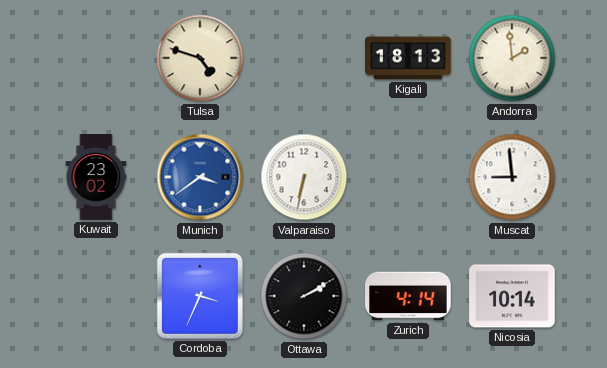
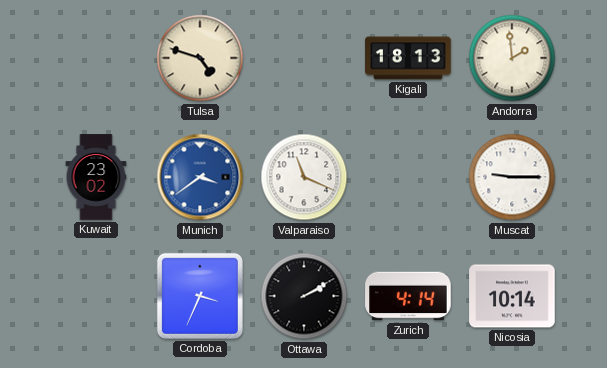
Valparaiso: 6:32 -> 11:19 (304, 177)
Muscat: 8:59 -> 9:15 (512, 177)
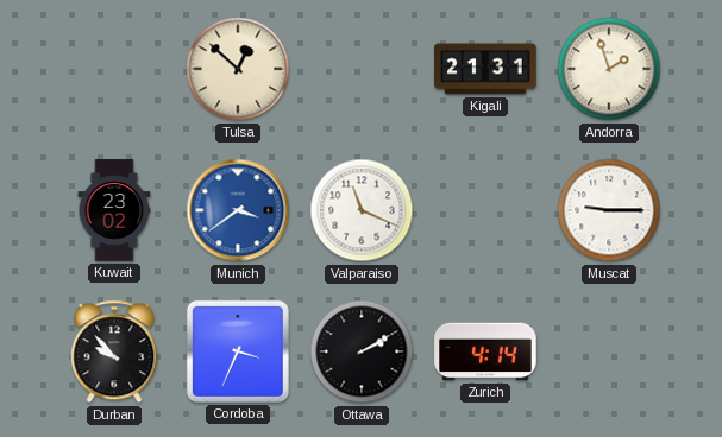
Tulsa: 4:48 -> 12:52 (238, 69)
Kigali: 18:13 -> 21:31 (485, 69)
Andorra: 1:59 -> 1:57 (609, 69)
Durban: none -> 9:53 (114, 351)
Nicosia: 10:14 -> none (512, 296)
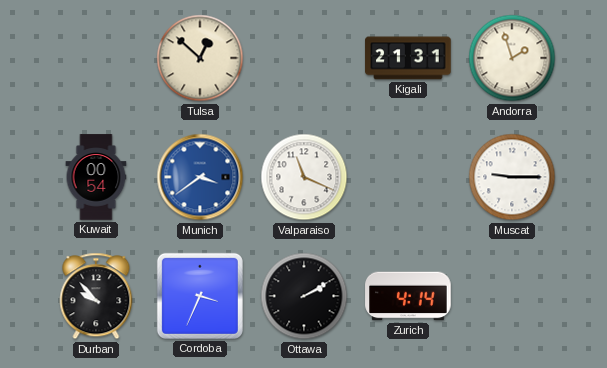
Kuwait: 23:02 -> 00:54 (96, 177)
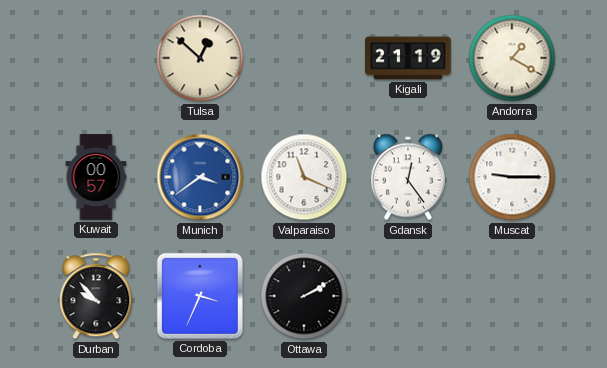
Kigali: 21:31 -> 21:19 (408, 58)
Andorra: 1:57 -> 1:20 (512, 58)
Kuwait: 00:54 -> 00:57 (96, 177)
Gdansk: none -> 12:24 (408, 177)
Zurich: 4:14 -> none (408, 296)
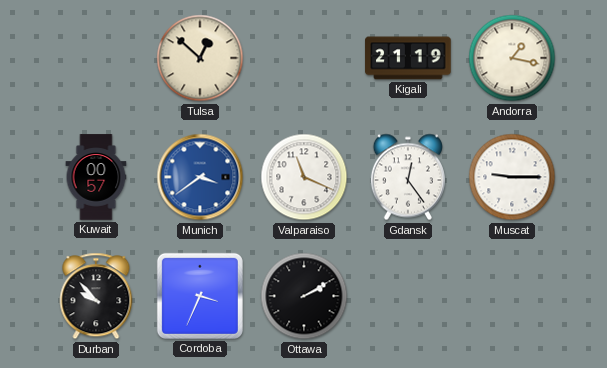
Andorra: 1:20 -> 1:17 (512, 58)
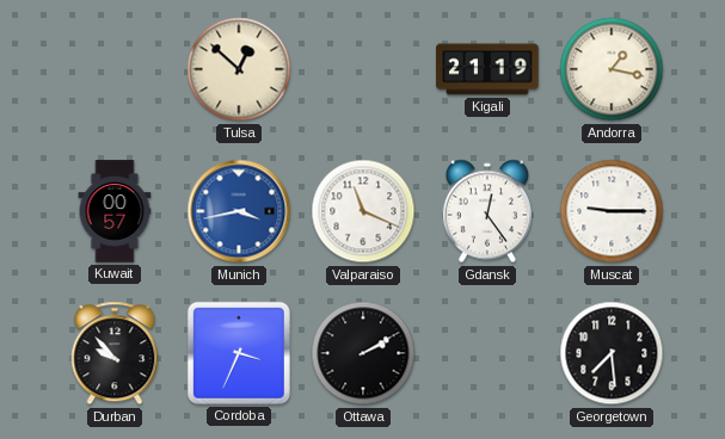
Munich: 3:39 -> 3:43 (239, 211)
Georgetown: none -> 7:29 (612, 353)
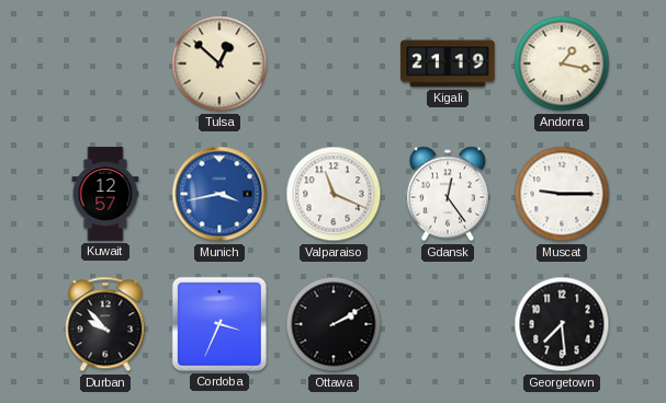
Kuwait: 00:57 -> 12:57 (105, 194)
